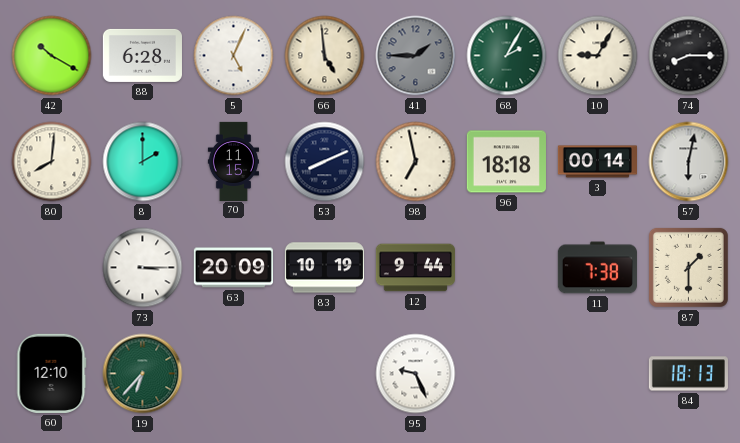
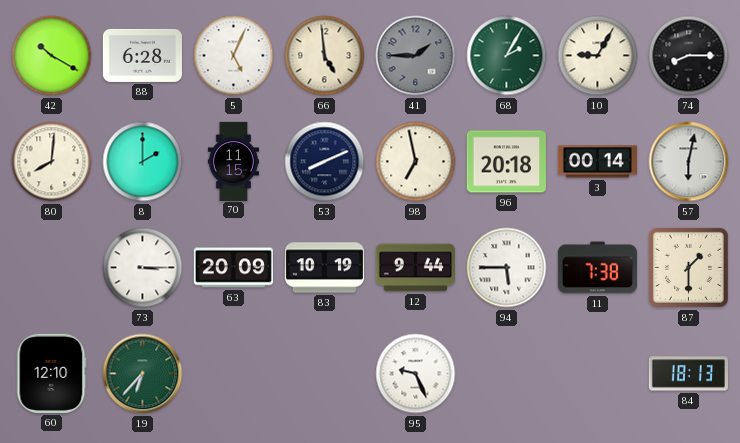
96: 18:18 -> 20:18 (506, 162)
94: none -> 5:45 (507, 268)
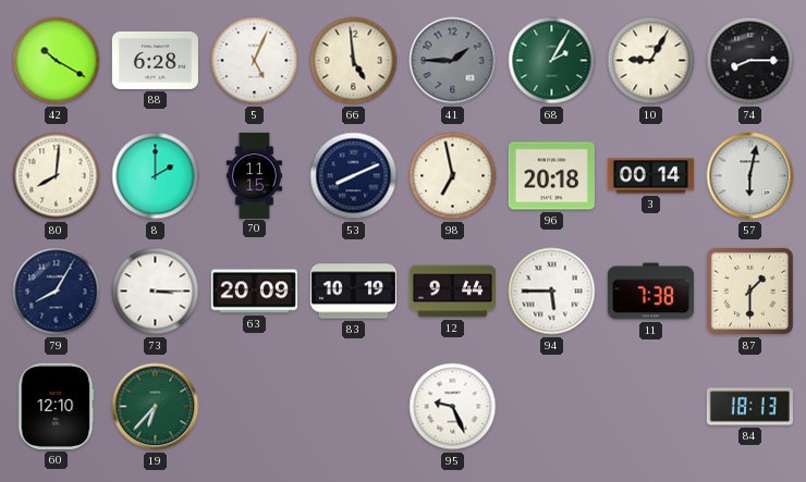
79: none -> 8:05 (57, 292)
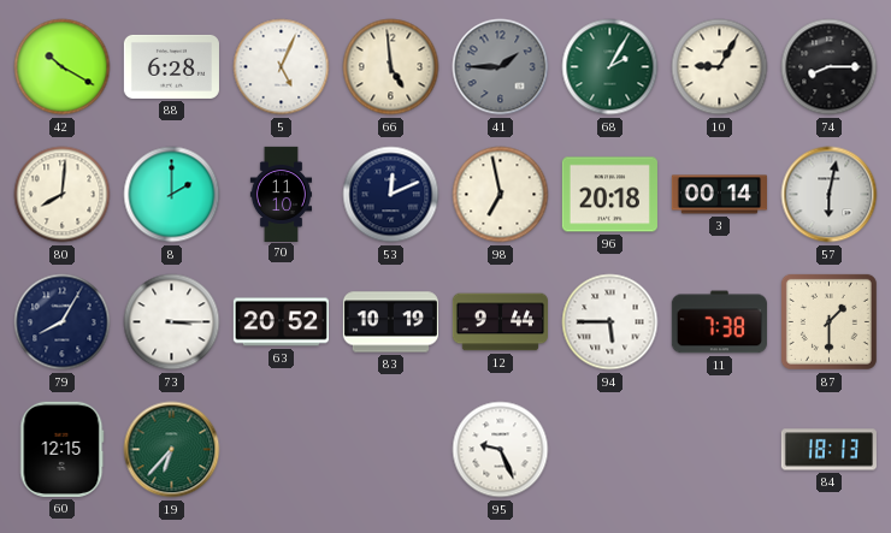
70: 11:15 -> 11:10 (281, 194)
53: 8:11 -> 12:11 (391, 195)
63: 20:09 -> 20:52 (281, 322)
60: 12:10 -> 12:15 (63, 449)
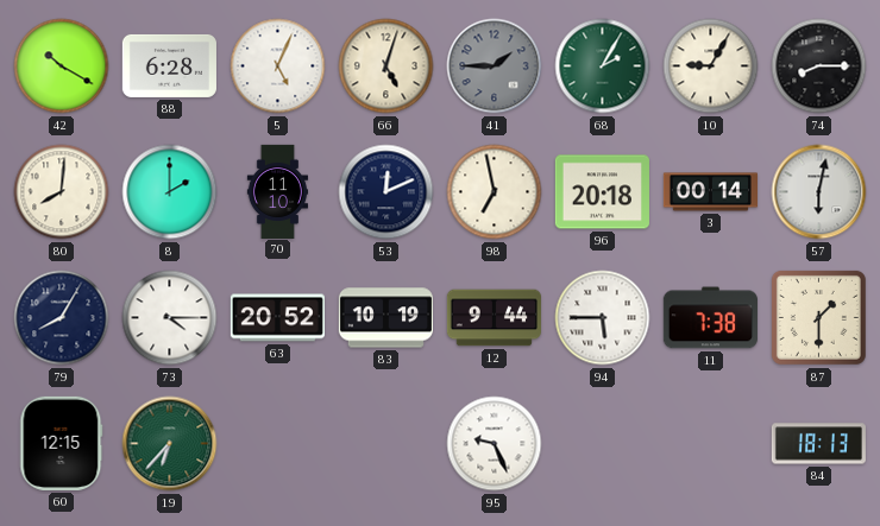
66: 4:59 -> 5:03 (386, 66)
73: 3:15 -> 4:15 (170, 318)
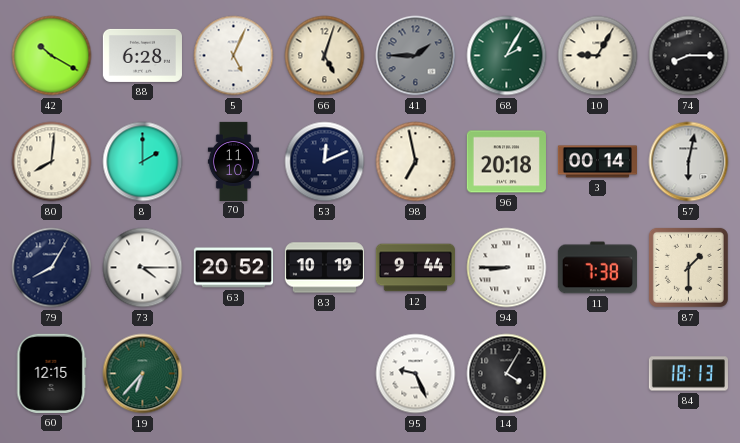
94: 5:45 -> 8:45 (507, 268)
14: none -> 4:05 (507, 374)
